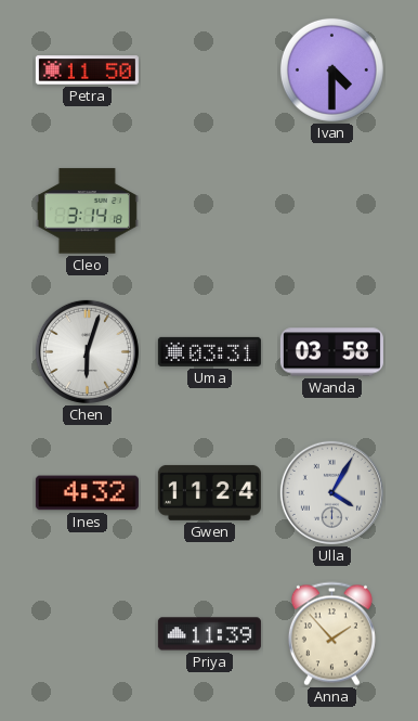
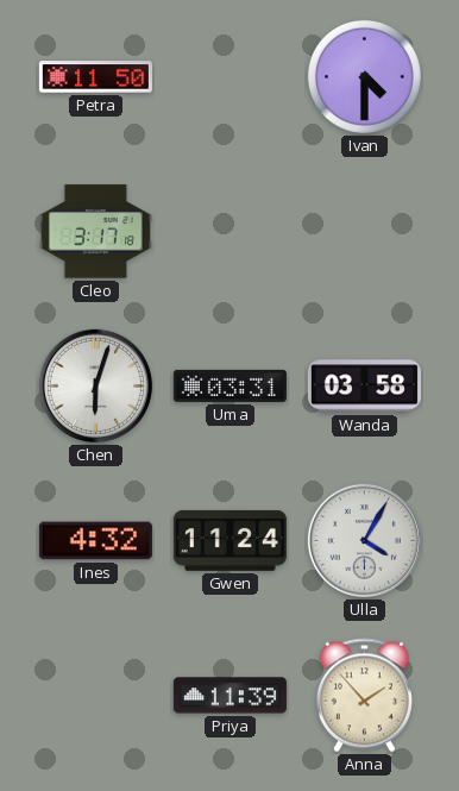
Cleo: 3:14 -> 3:17 (95, 232)
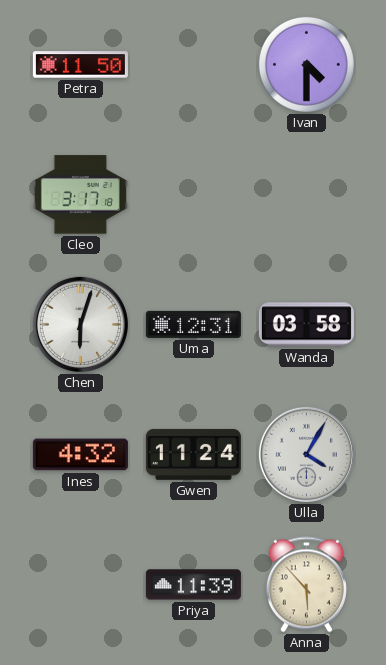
Uma: 03:31 -> 12:31 (193, 324)
Anna: 1:53 -> 5:53 (306, 585)
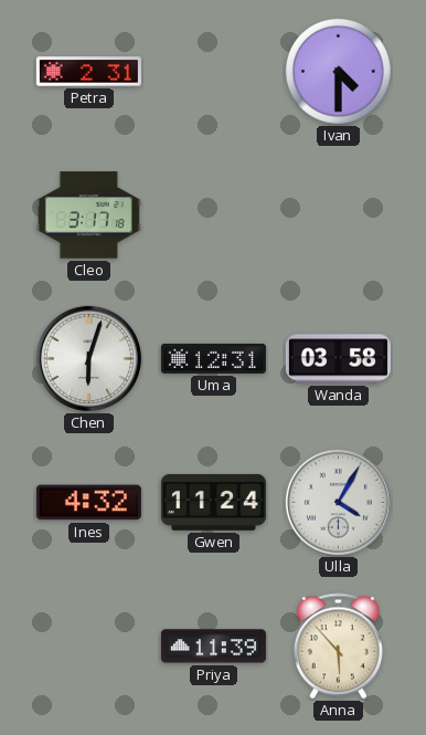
Petra: 11:50 -> 2:31 (88, 72)
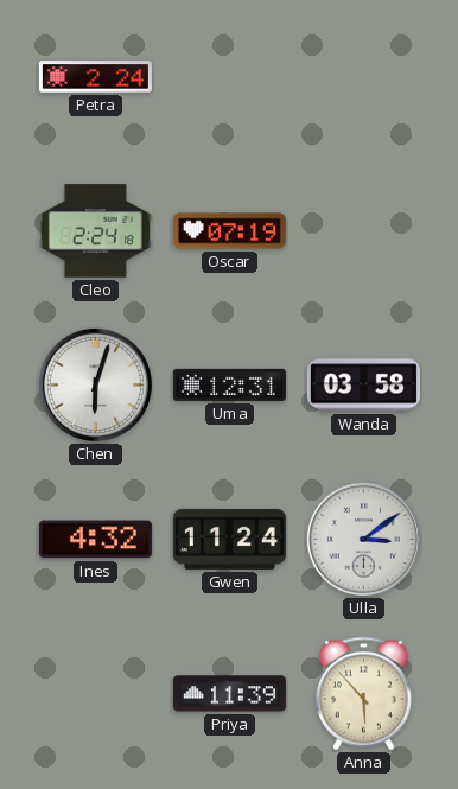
Petra: 2:31 -> 2:24 (95, 77)
Ivan: 4:30 -> none (338, 71)
Cleo: 3:17 -> 2:24 (95, 231)
Oscar: none -> 07:19 (229, 231)
Ulla: 4:05 -> 3:09 (363, 539)
